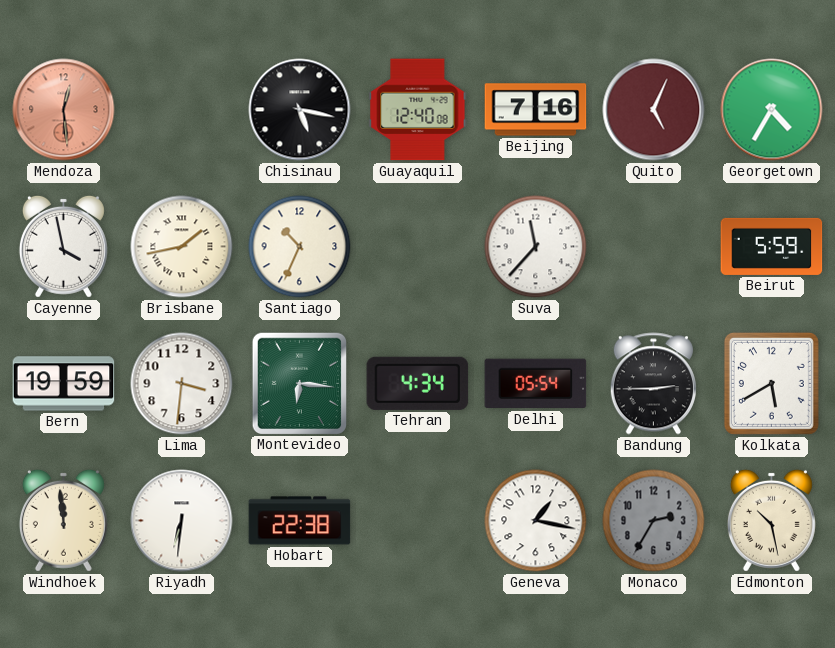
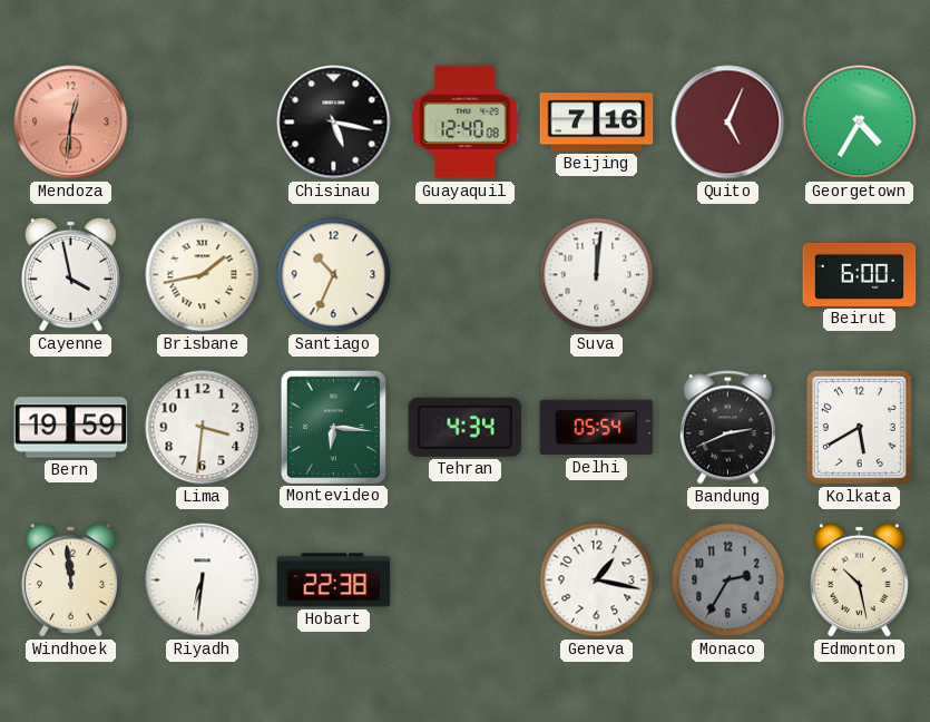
Mendoza: 12:29 -> 12:31 (71, 123)
Suva: 11:37 -> 12:01 (597, 275)
Beirut: 5:59 -> 6:00 (860, 274)
Bandung: 2:45 -> 2:41 (727, 428)
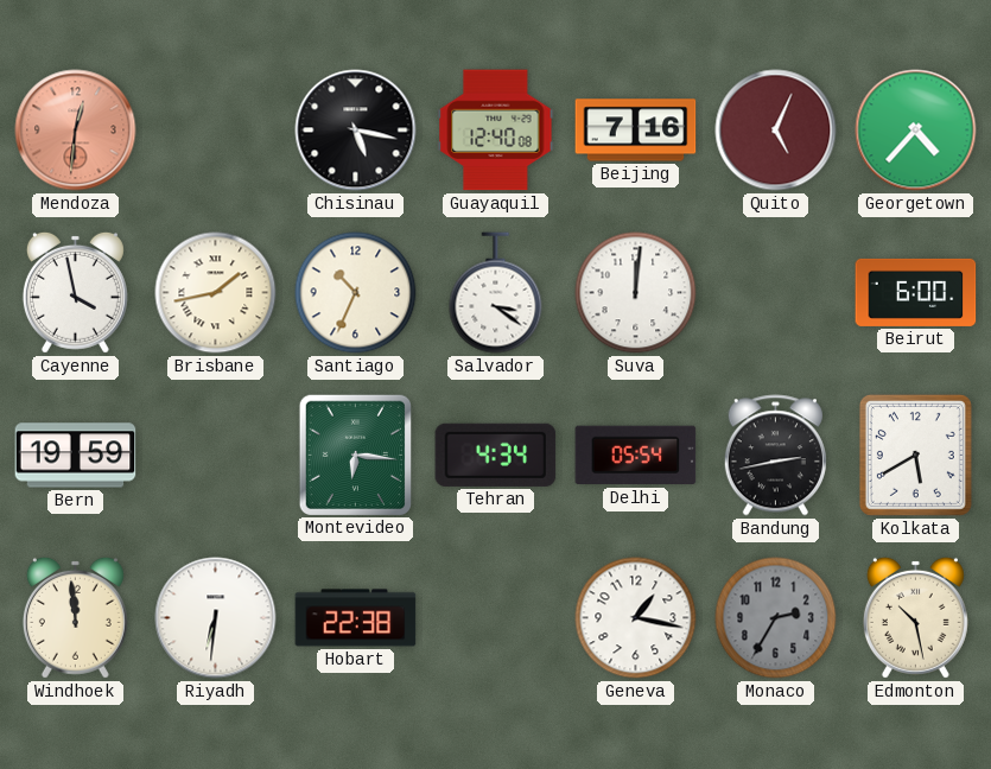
Georgetown: 4:35 -> 4:37 (916, 131)
Salvador: none -> 3:21 (496, 293)
Lima: 3:31 -> none (203, 428)
Bandung: 2:41 -> 2:43 (775, 456)
